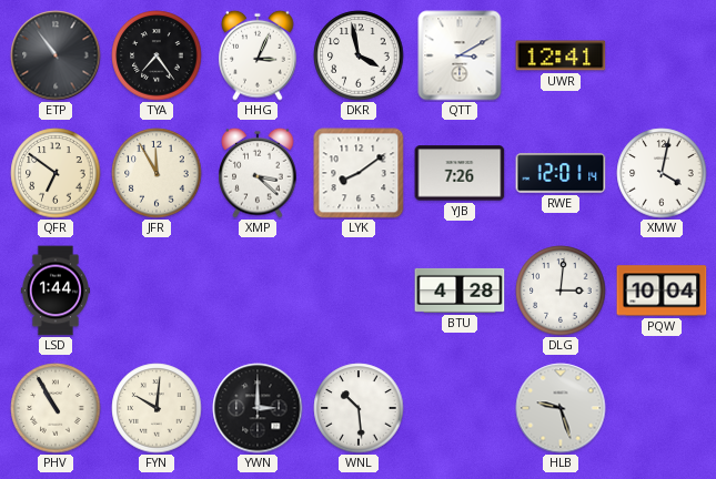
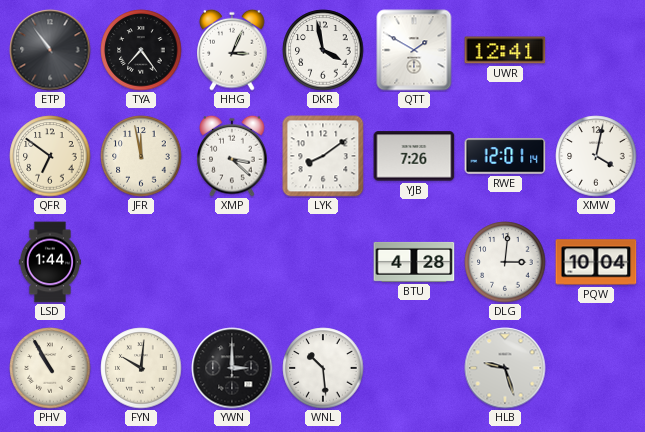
QTT: 3:10 -> 1:50 (414, 50)
JFR: 11:55 -> 11:58 (141, 156)
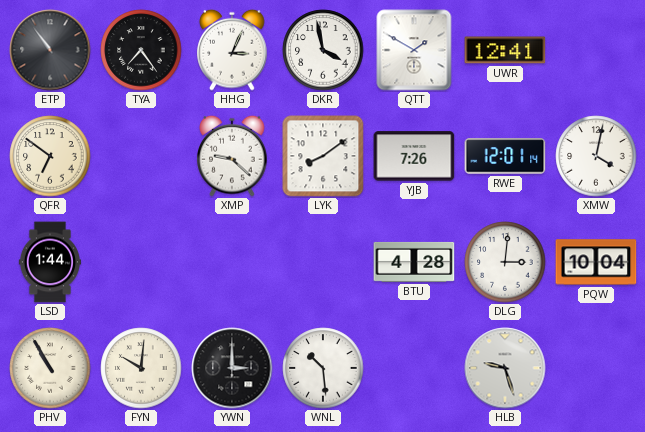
JFR: 11:58 -> none (141, 156)
XMP: 3:22 -> 9:22 (232, 156)
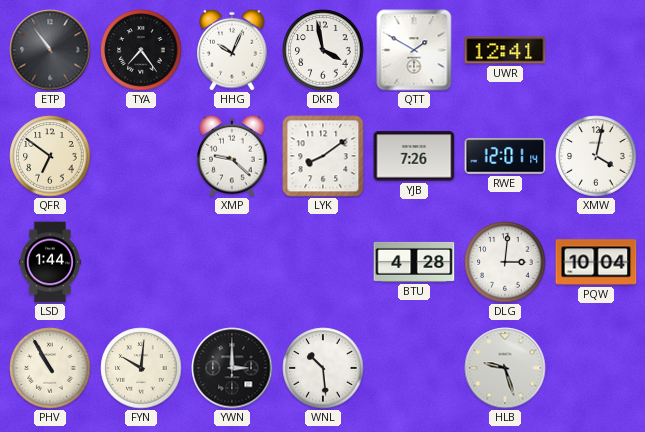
HHG: 3:04 -> 10:04 (232, 50)
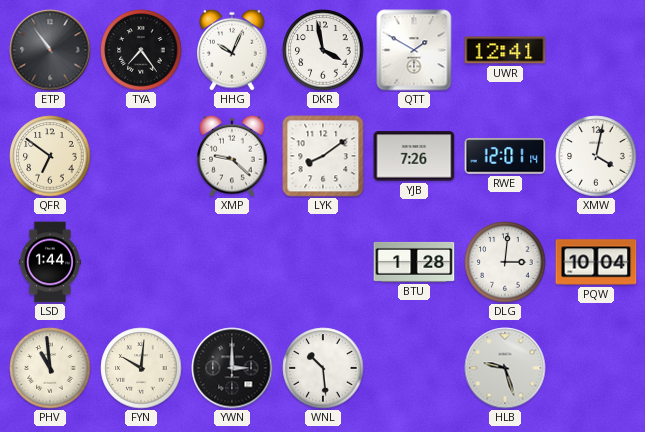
BTU: 4:28 -> 1:28 (414, 262)
PHV: 10:55 -> 10:59 (50, 368)
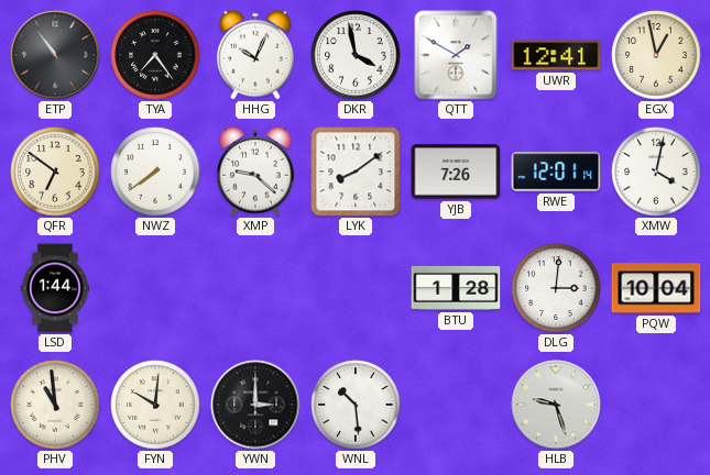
EGX: none -> 12:58 (656, 55)
NWZ: none -> 7:39 (155, 172)
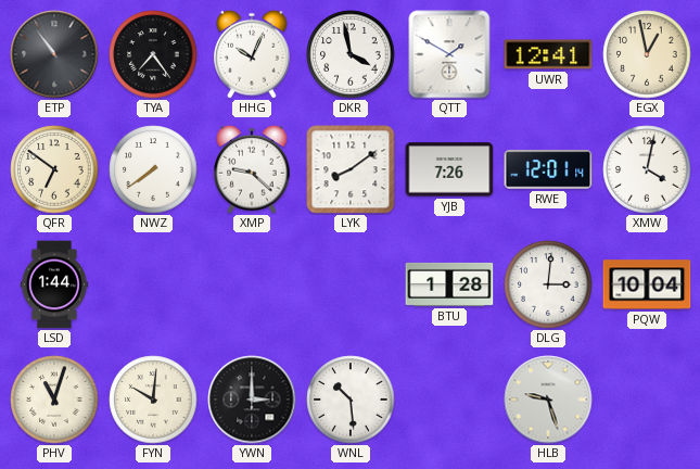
PHV: 10:59 -> 11:03 (54, 400)
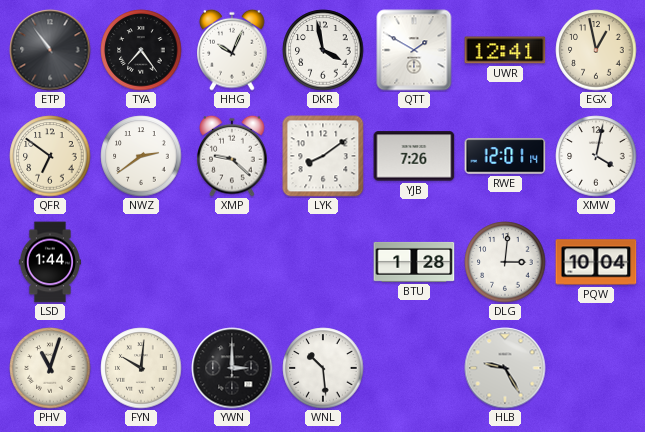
NWZ: 7:39 -> 2:39 (141, 156)
HLB: 9:27 -> 9:25 (505, 368)
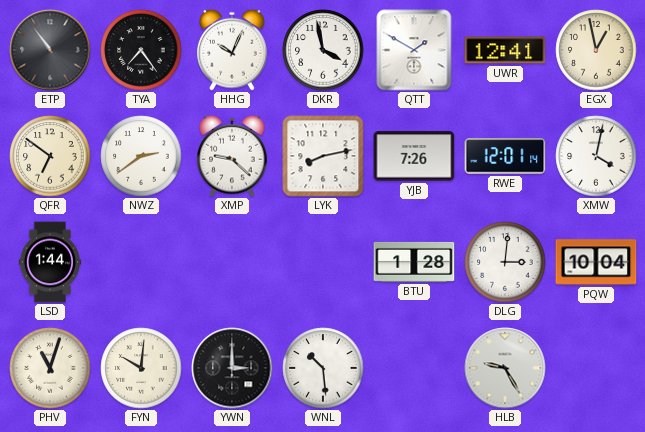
LYK: 8:09 -> 8:13 (323, 156)
